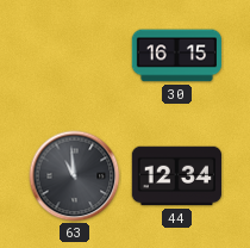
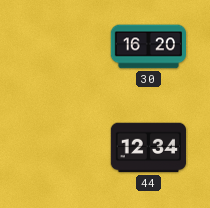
30: 16:15 -> 16:20 (148, 47)
63: 10:59 -> none (75, 176)
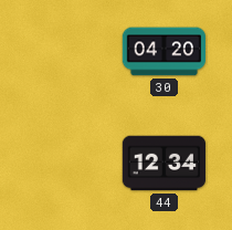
30: 16:20 -> 04:20 (164, 52)
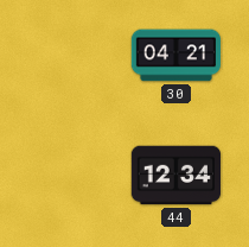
30: 04:20 -> 04:21 (175, 56)
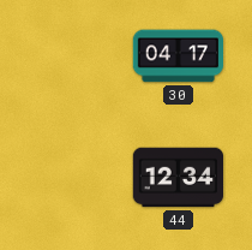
30: 04:21 -> 04:17 (178, 56)
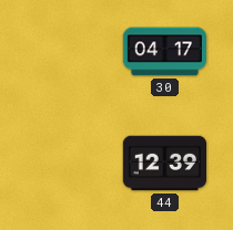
44: 12:34 -> 12:39 (164, 164)
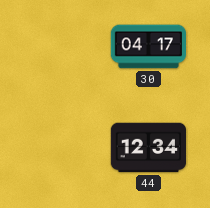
44: 12:39 -> 12:34 (148, 148)
